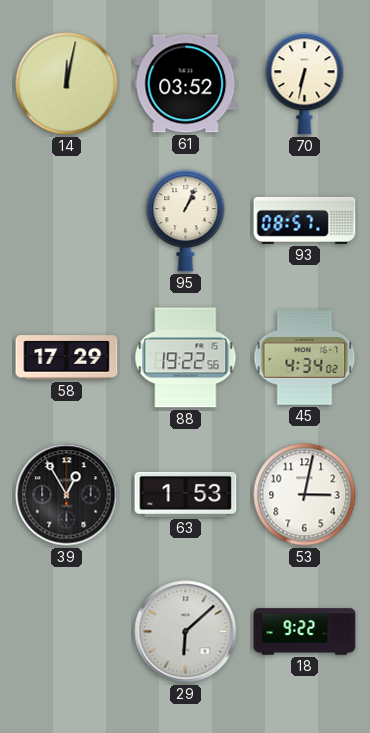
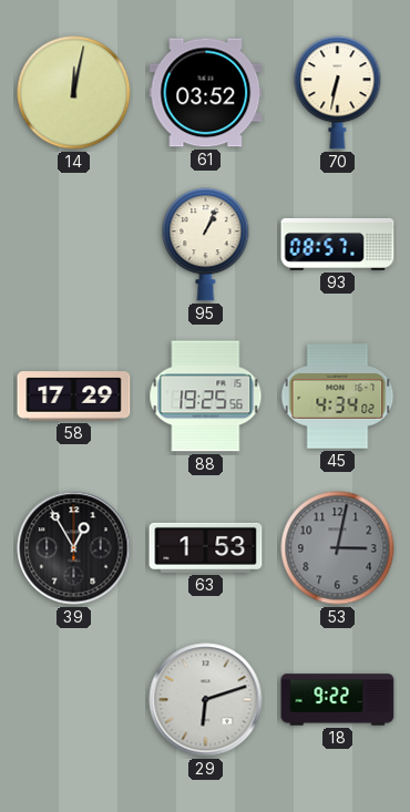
88: 19:22 -> 19:25 (206, 397)
53 dial: white -> grey (338, 548)
29: 6:08 -> 6:12 (206, 700)
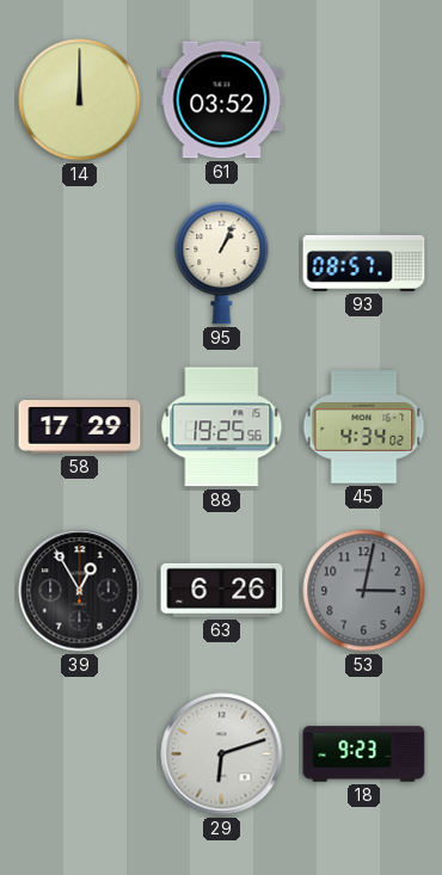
14: 12:02 -> 12:00 (80, 100)
70: 6:32 -> none (338, 93)
63: 1:53 -> 6:26 (222, 590)
18: 9:22 -> 9:23 (364, 754)
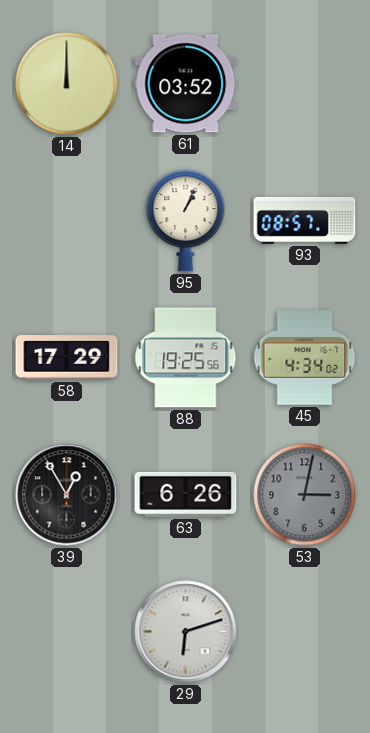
18: 9:23 -> none (364, 754)
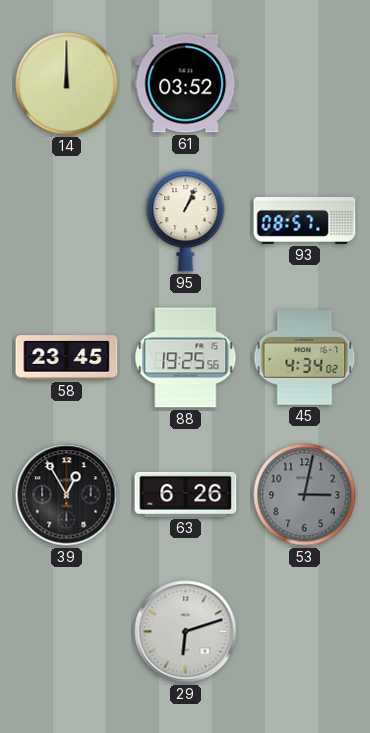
58: 17:29 -> 23:45 (67, 358)
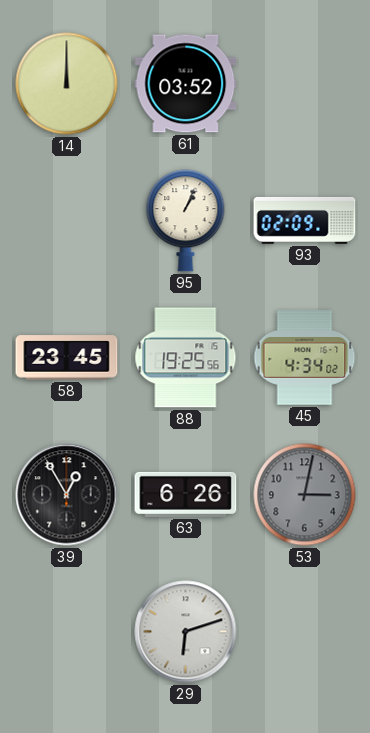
93: 08:57 -> 02:09 (305, 220)
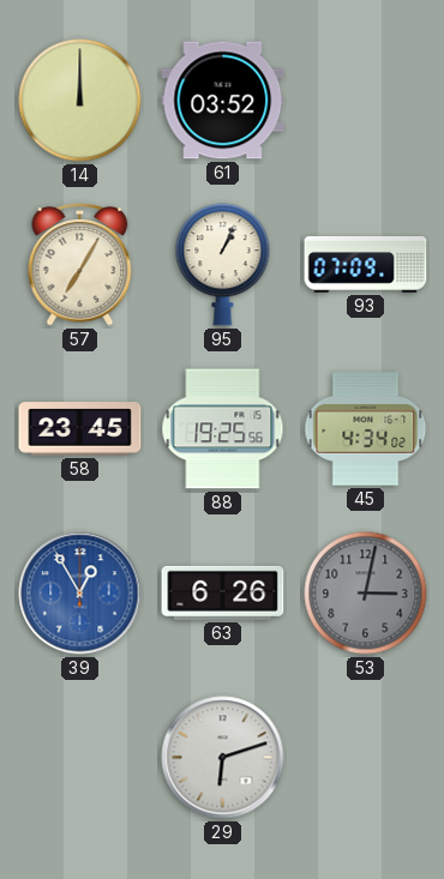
57: none -> 7:05 (80, 265)
93: 02:09 -> 07:09 (366, 264)
39 dial: black -> blue (80, 594)
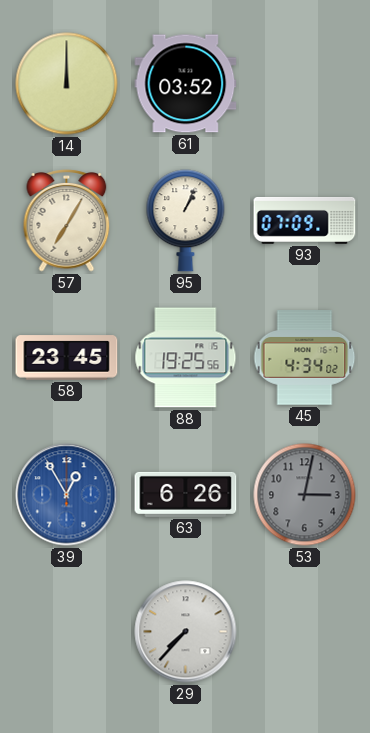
29: 6:12 -> 7:37 (186, 632)
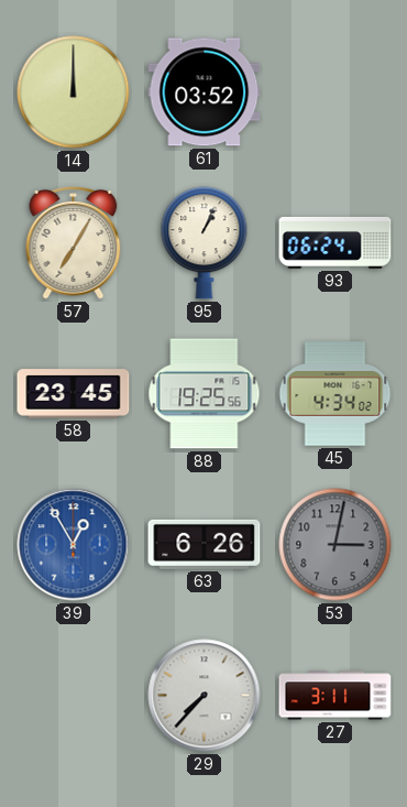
93: 07:09 -> 06:24 (335, 242)
27: none -> 3:11 (335, 696)
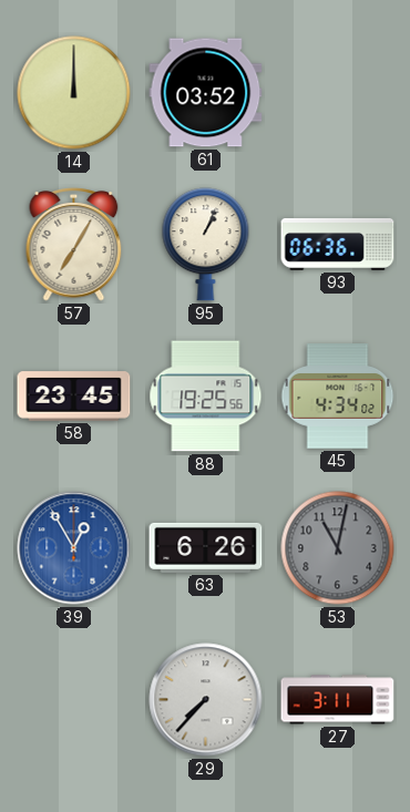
93: 06:24 -> 06:36 (338, 244)
53: 3:02 -> 11:02 (338, 548)
